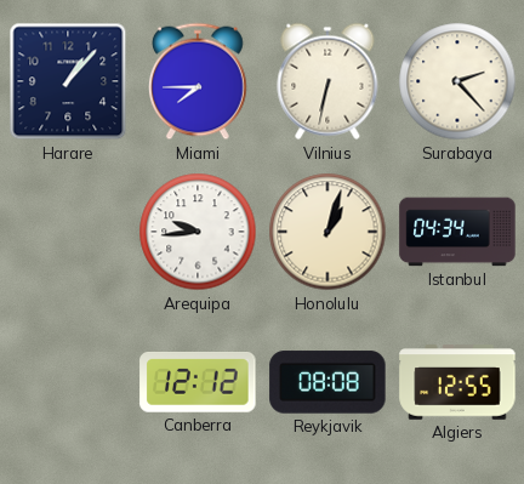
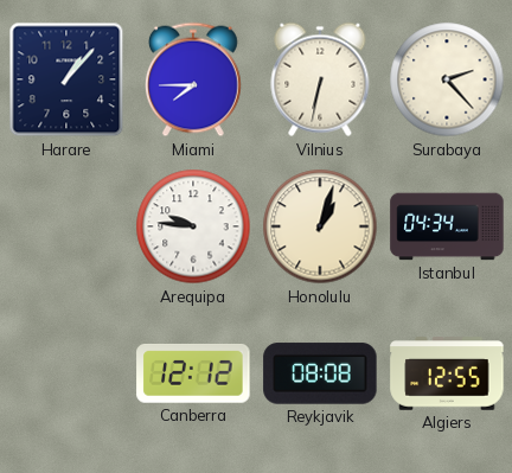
Arequipa: 9:44 -> 9:46 (193, 226)
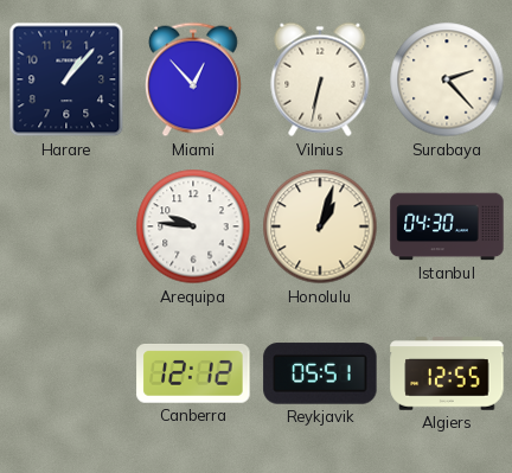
Miami: 7:45 -> 12:53 (194, 79)
Istanbul: 04:34 -> 04:30 (447, 226)
Reykjavik: 08:08 -> 05:51 (320, 373)
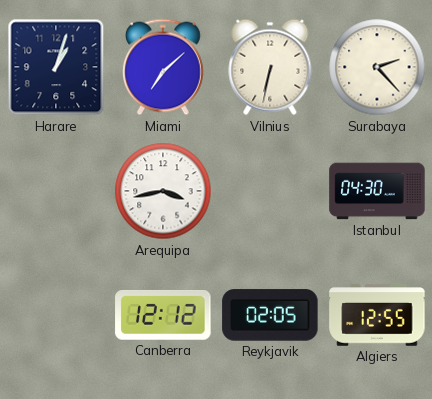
Harare: 1:07 -> 1:03 (56, 67)
Miami: 12:53 -> 7:08 (164, 67)
Arequipa: 9:46 -> 3:43 (163, 191)
Honolulu: 1:03 -> none (320, 226)
Reykjavik: 05:51 -> 02:05 (270, 315)
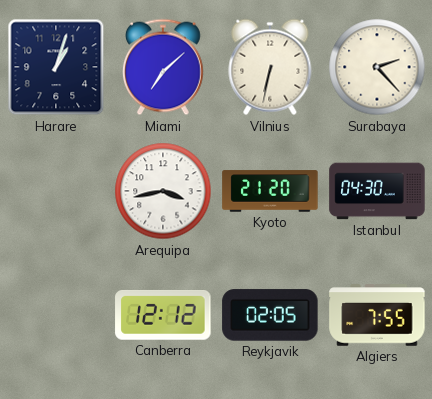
Kyoto: none -> 21:20 (270, 191)
Algiers: 12:55 -> 7:55 (377, 315)
